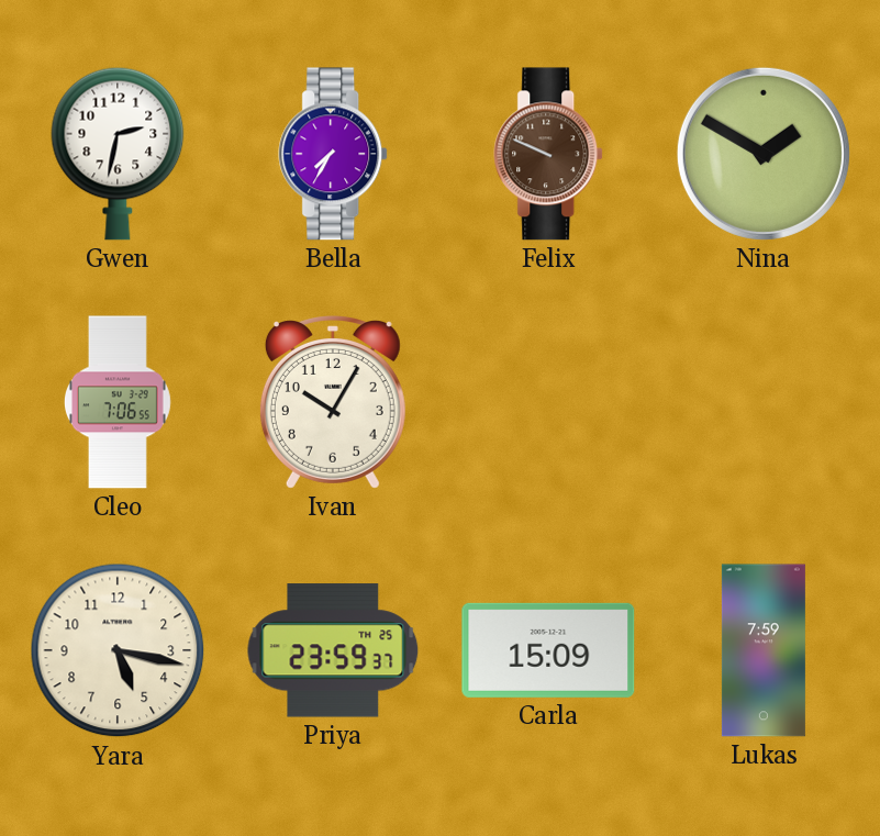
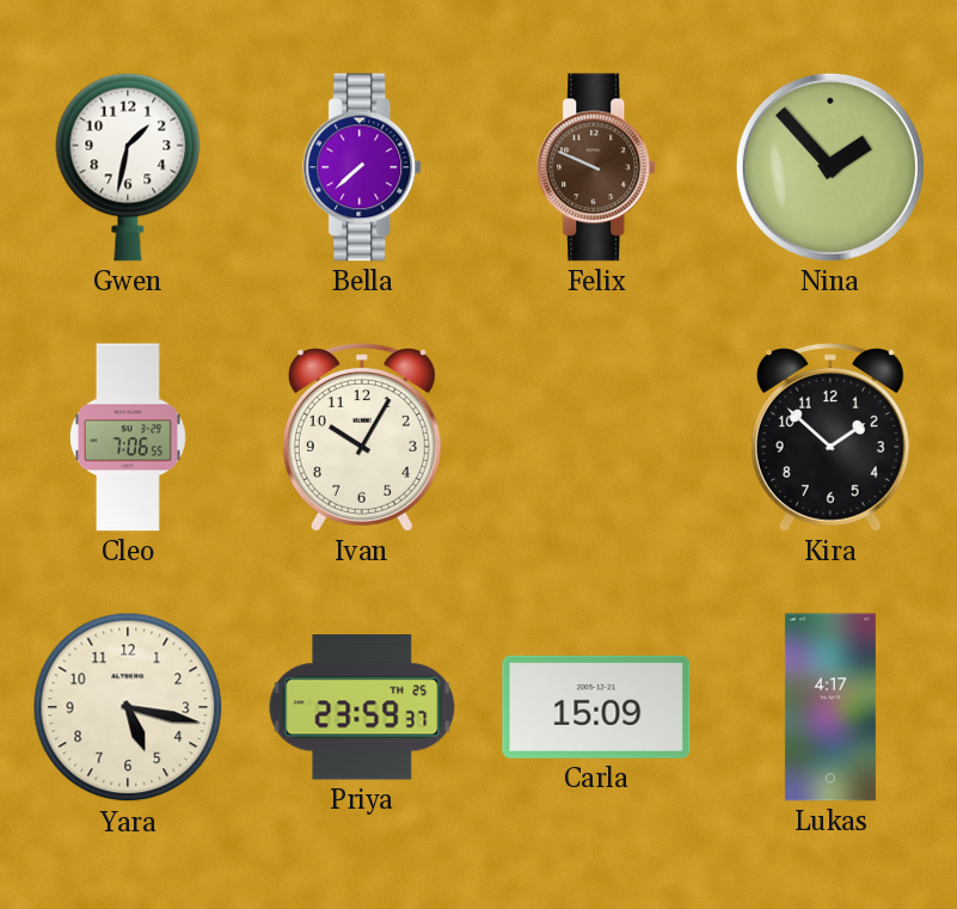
Gwen: 2:32 -> 1:32 (128, 167)
Bella: 7:35 -> 7:38 (363, 167)
Nina: 1:50 -> 1:53 (830, 167)
Kira: none -> 1:52 (830, 438)
Lukas: 7:59 -> 4:17 (830, 707)
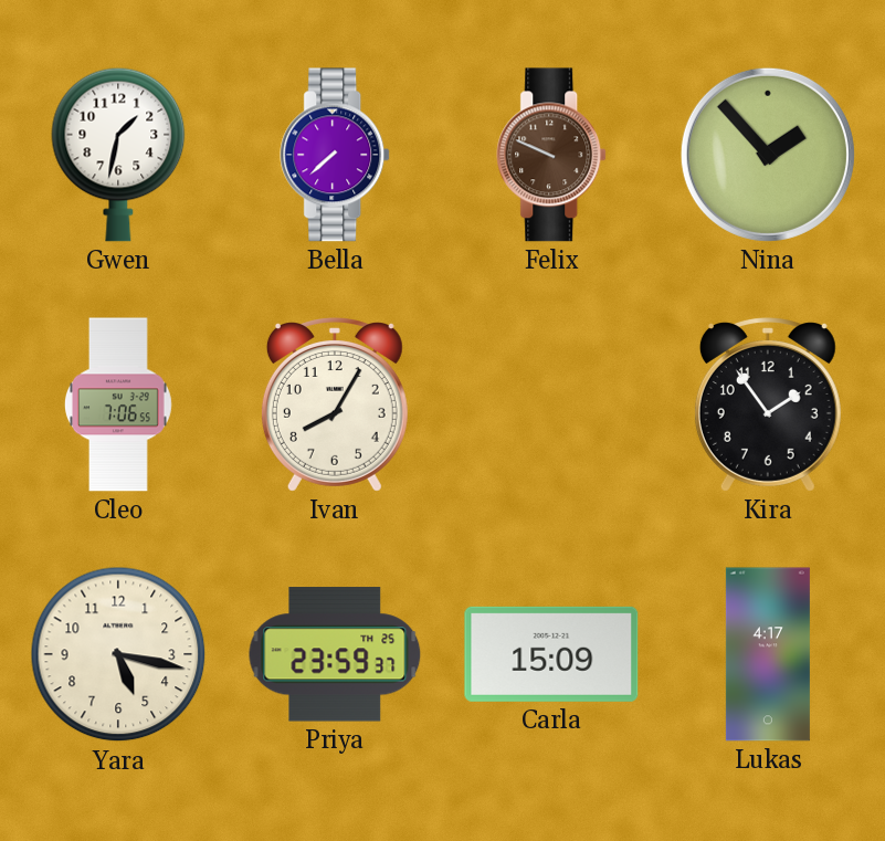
Ivan: 10:05 -> 8:05 (335, 406)
Kira: 1:52 -> 1:54 (768, 406)
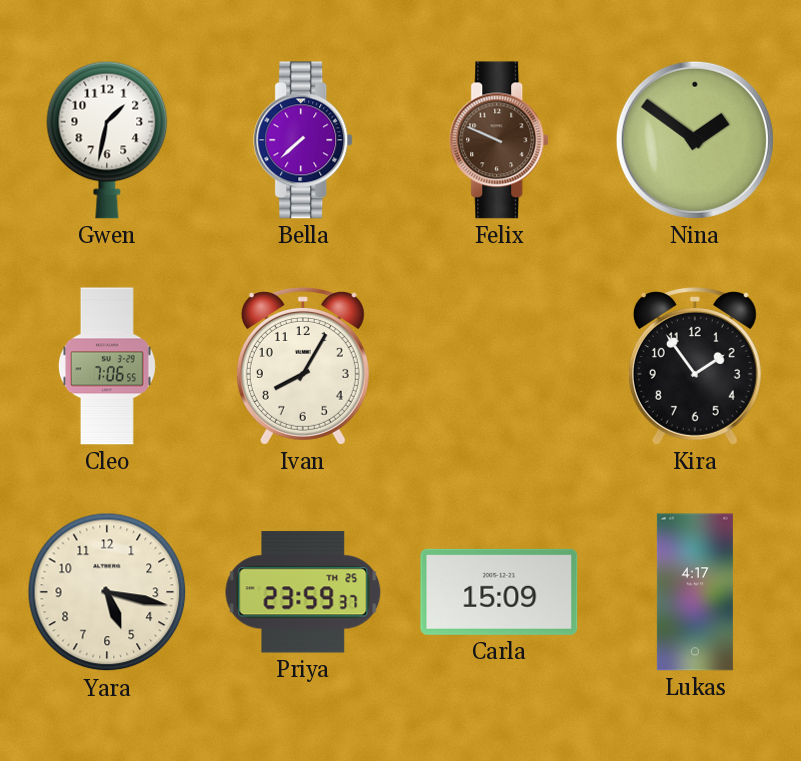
Nina: 1:53 -> 1:51 (695, 140)
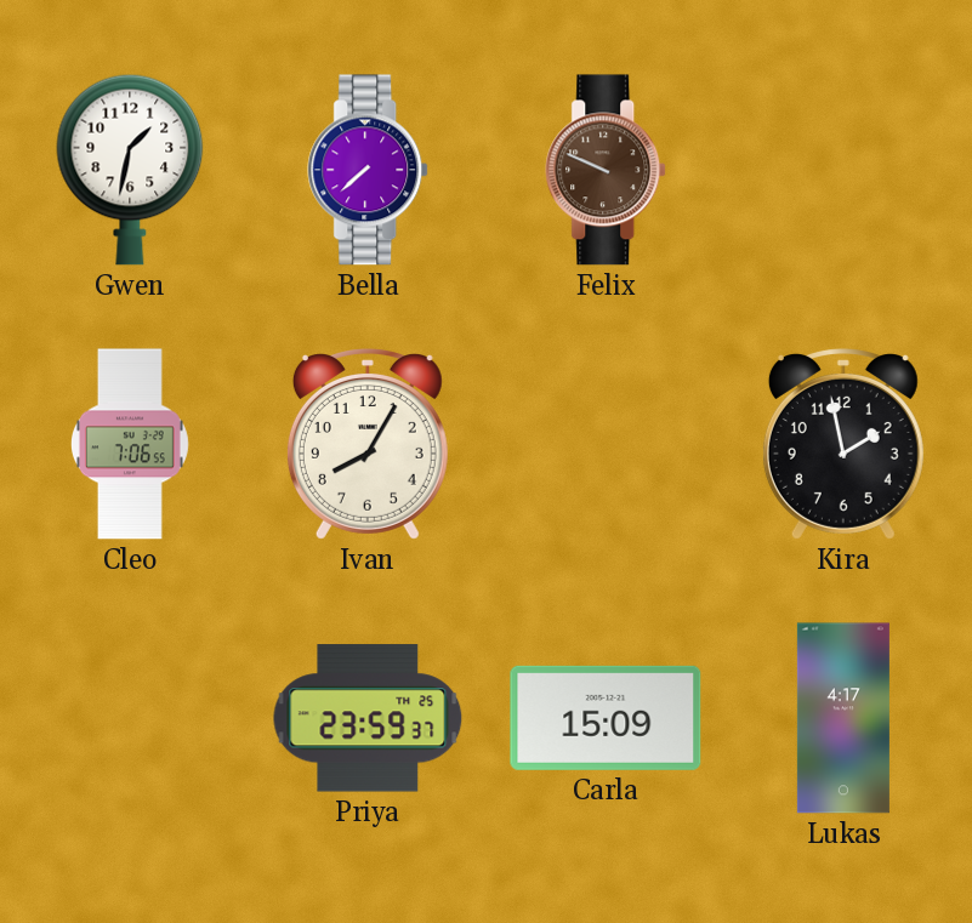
Nina: 1:51 -> none (695, 140)
Kira: 1:54 -> 1:58 (843, 445)
Yara: 5:17 -> none (107, 592)
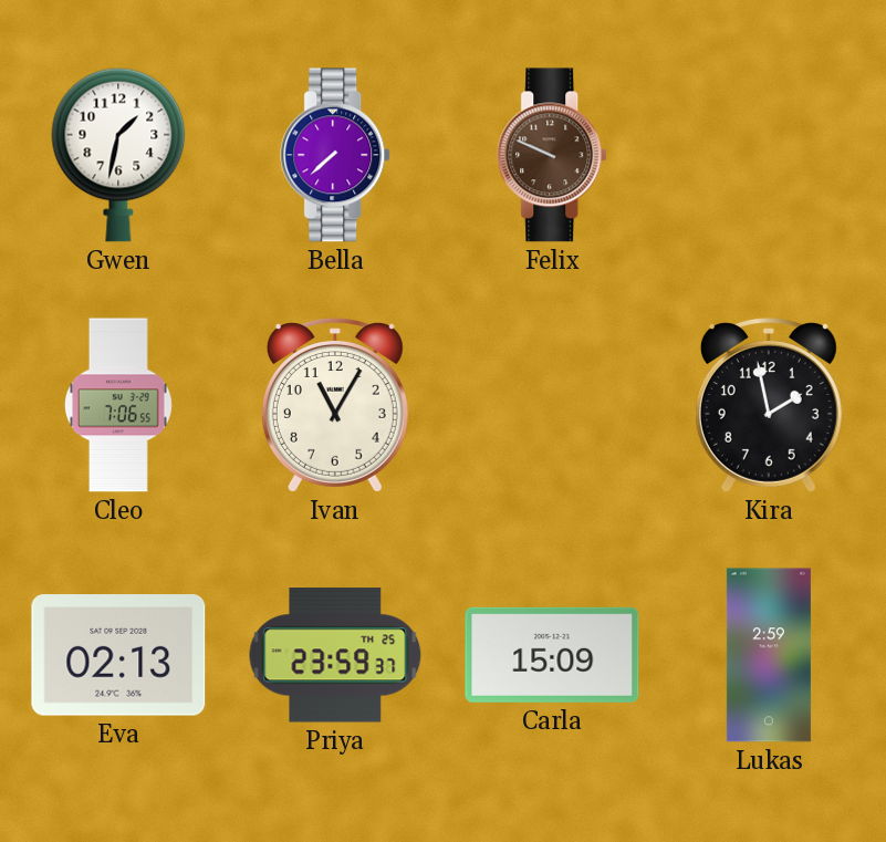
Ivan: 8:05 -> 11:05 (335, 406)
Eva: none -> 02:13 (118, 655)
Lukas: 4:17 -> 2:59 (769, 655)
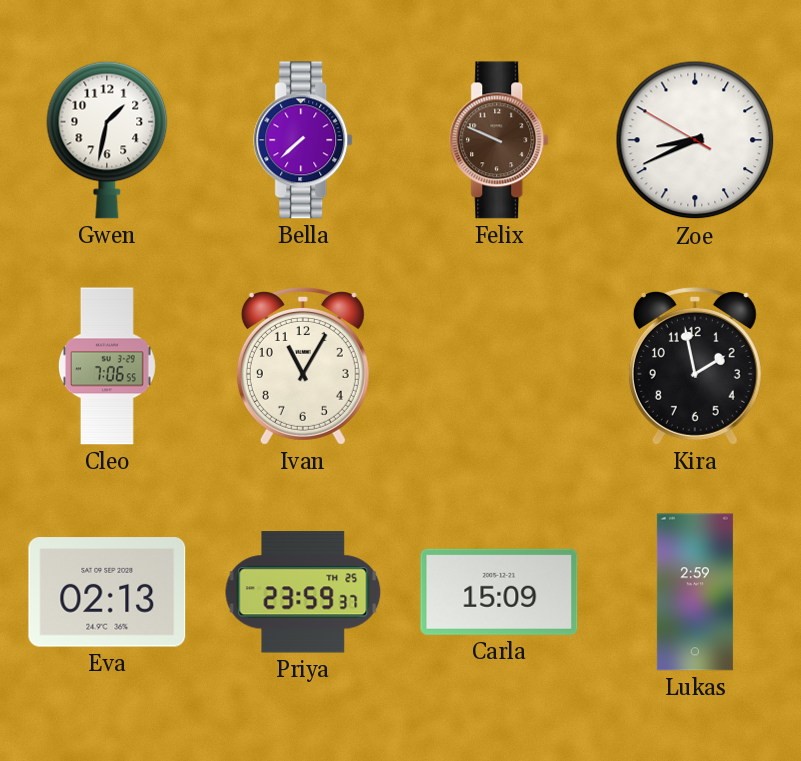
Zoe: none -> 8:40 (695, 140)
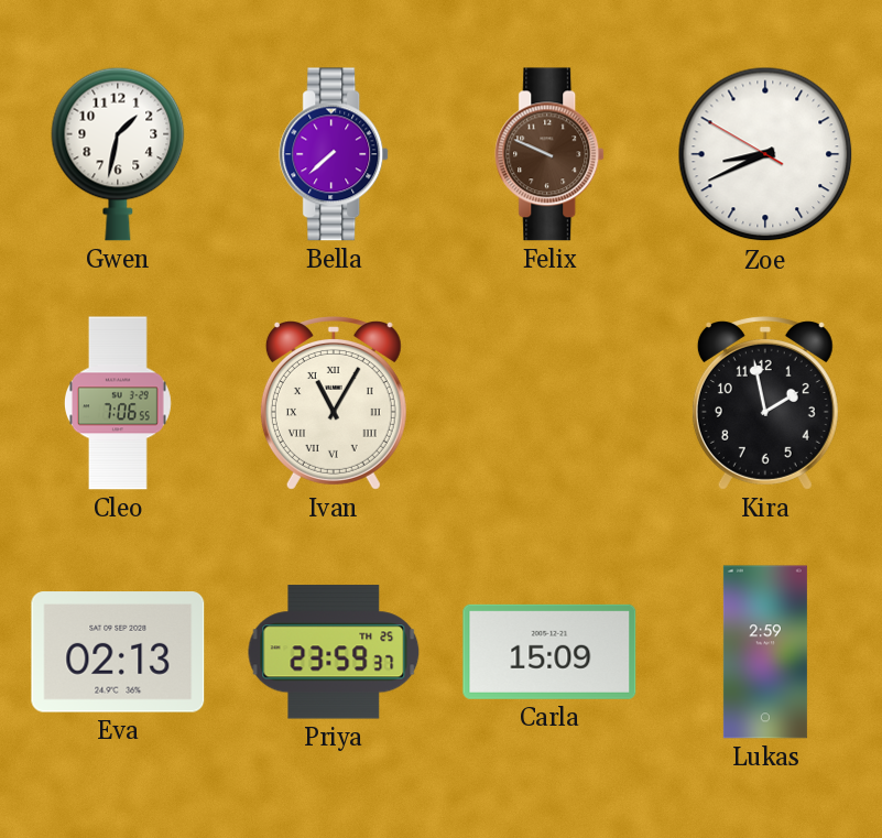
Ivan numerals: Arabic -> Roman (334, 404)
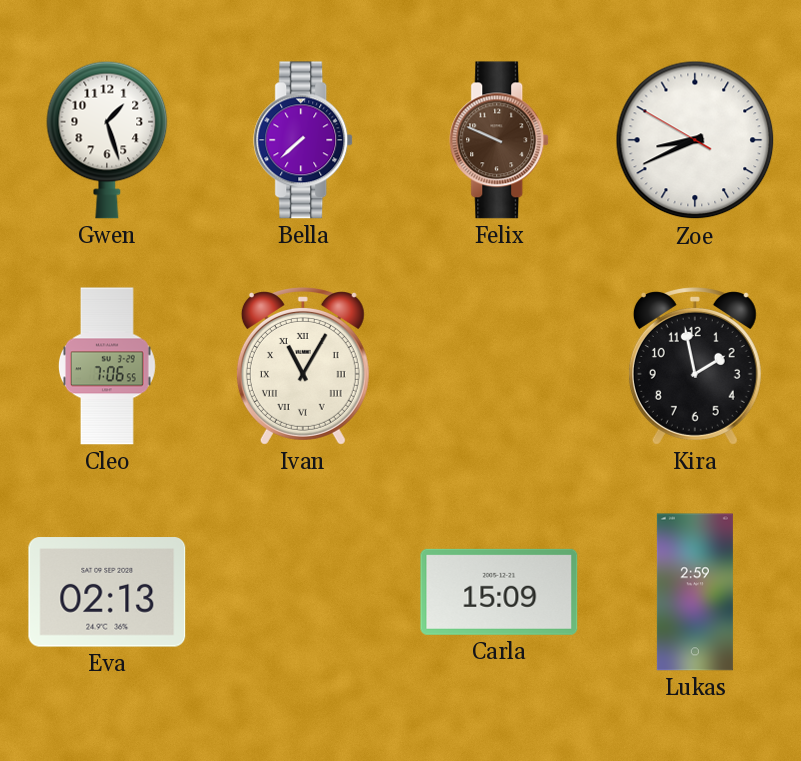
Gwen: 1:32 -> 1:27 (107, 140)
Priya: 23:59 -> none (334, 652)
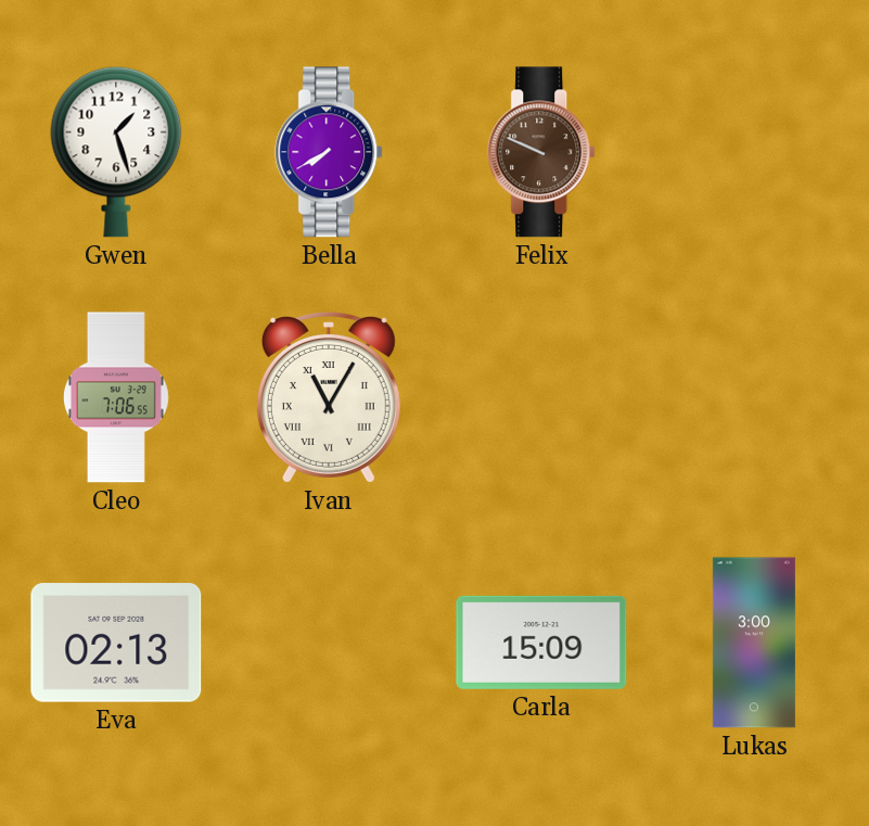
Bella: 7:38 -> 7:40 (330, 152)
Zoe: 8:40 -> none (695, 140)
Kira: 1:58 -> none (695, 367)
Lukas: 2:59 -> 3:00 (754, 643)
